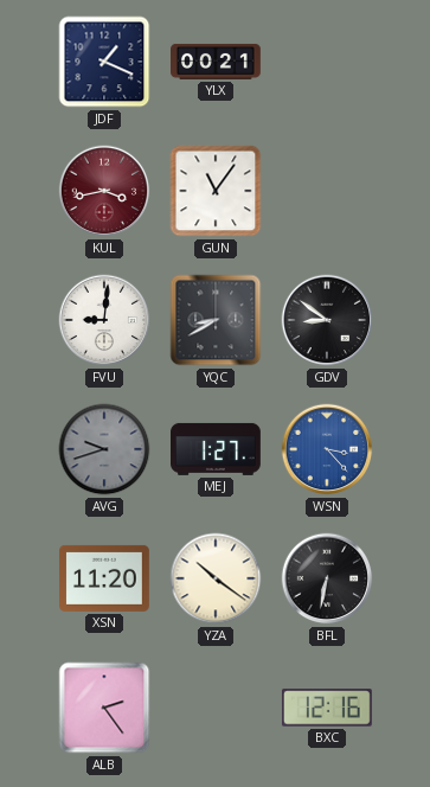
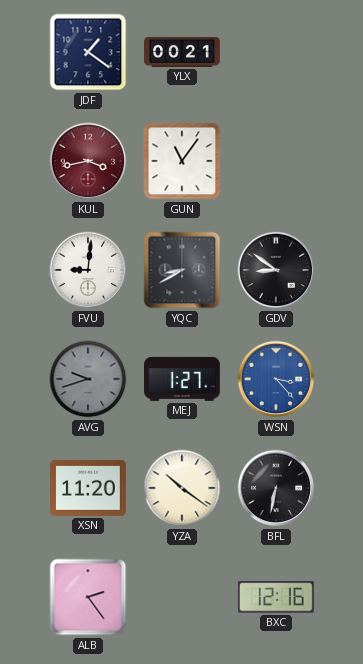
JDF: 1:19 -> 1:21 (88, 52)
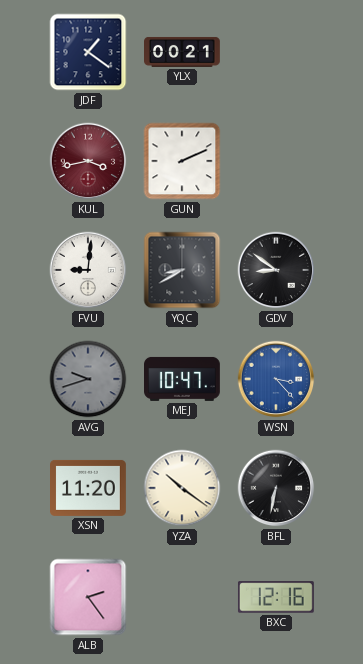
GUN: 11:06 -> 2:11 (182, 161)
MEJ: 1:27 -> 10:47 (183, 379)
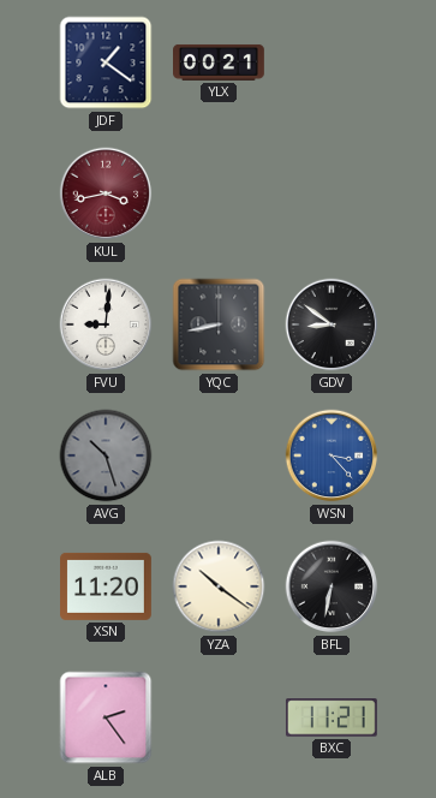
GUN: 2:11 -> none (182, 161)
YQC: 8:40 -> 8:43 (219, 324)
AVG: 9:42 -> 10:27 (106, 455)
MEJ: 10:47 -> none (183, 379)
BXC: 12:16 -> 11:21 (332, 717)
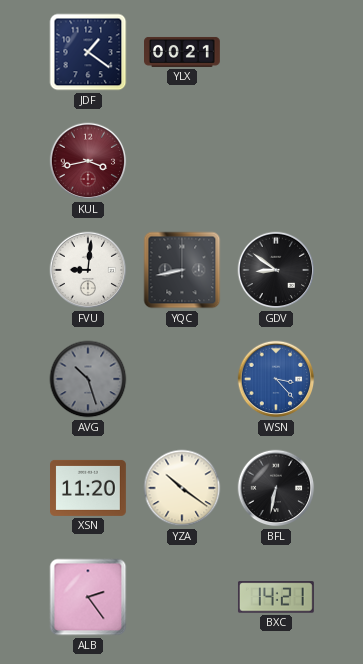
BXC: 11:21 -> 14:21 (276, 597)
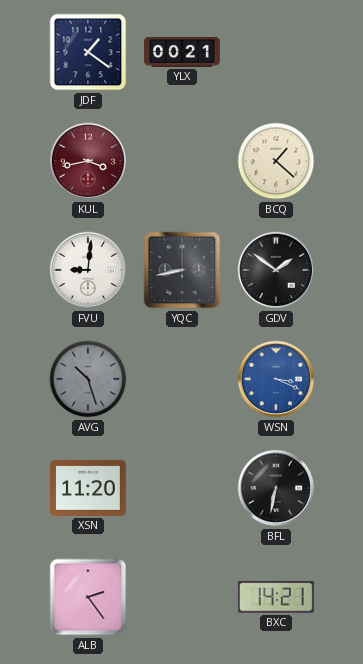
BCQ: none -> 1:22 (276, 161)
GDV: 8:51 -> 1:51 (276, 270)
WSN: 3:23 -> 3:19 (276, 379)
YZA: 10:21 -> none (182, 488)
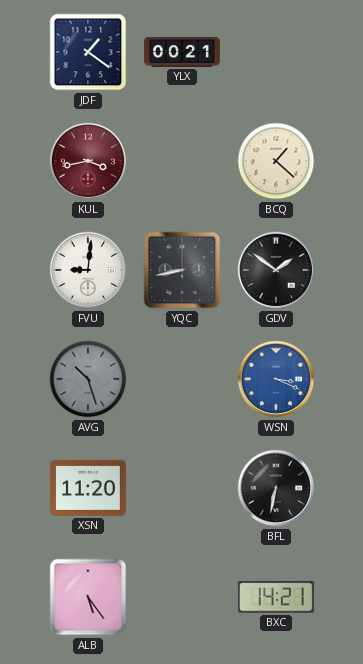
ALB: 2:24 -> 5:24 (88, 597)
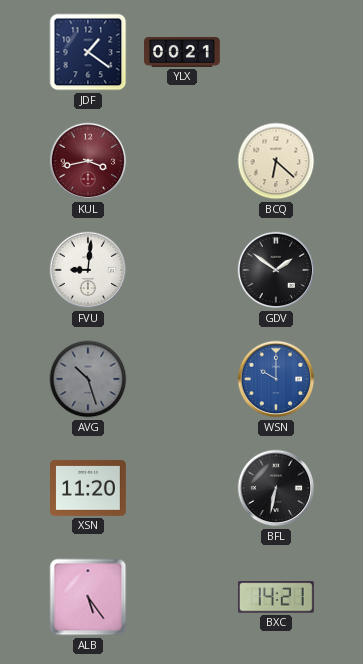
BCQ: 1:22 -> 6:22 (276, 161)
YQC: 8:43 -> none (182, 270)
WSN: 3:19 -> 10:00 (276, 379)
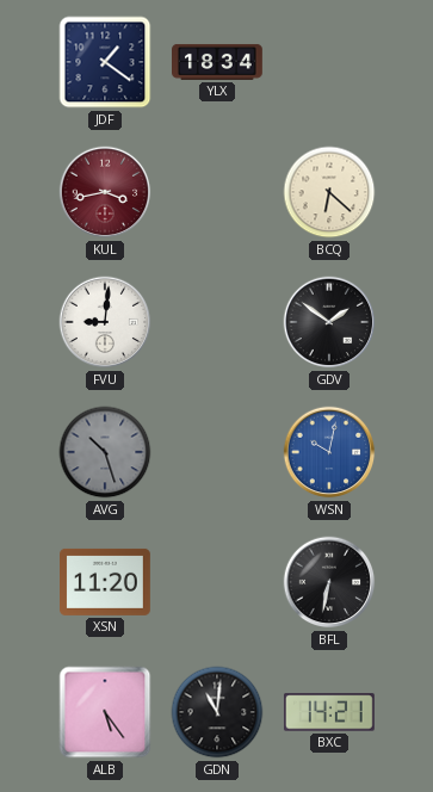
YLX: 00:21 -> 18:34 (218, 62)
WSN: 10:00 -> 10:02 (329, 452)
GDN: none -> 11:01 (217, 712)
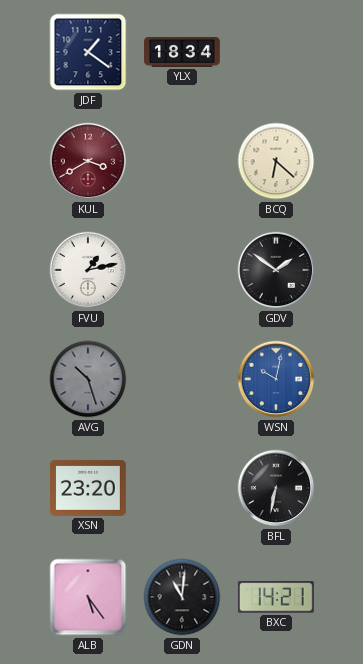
KUL: 3:43 -> 3:40 (88, 161)
FVU: 9:01 -> 1:13 (88, 270)
XSN: 11:20 -> 23:20 (89, 488)
